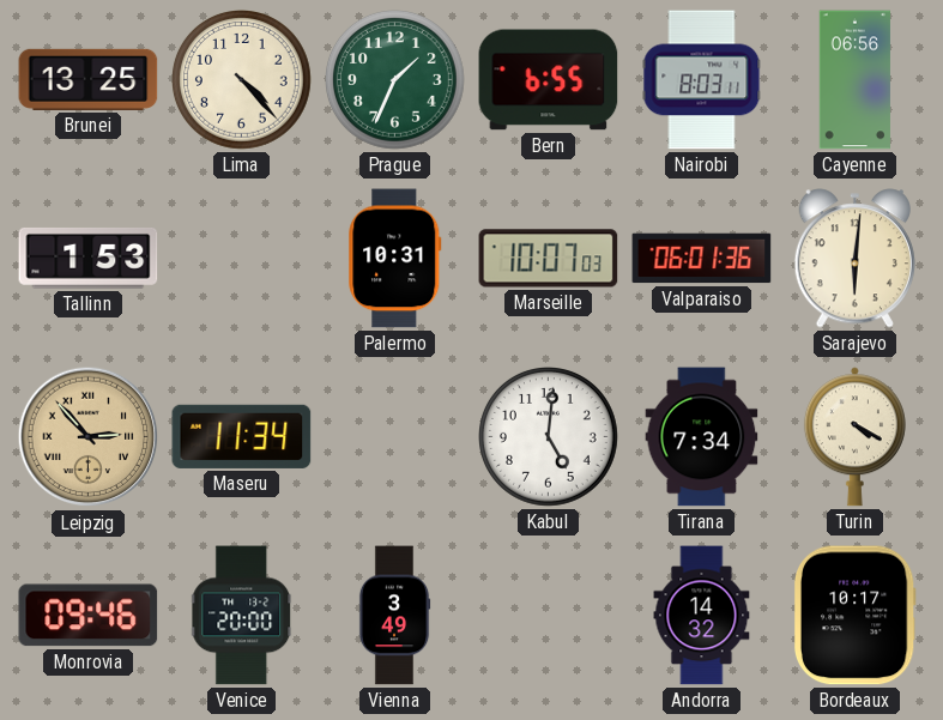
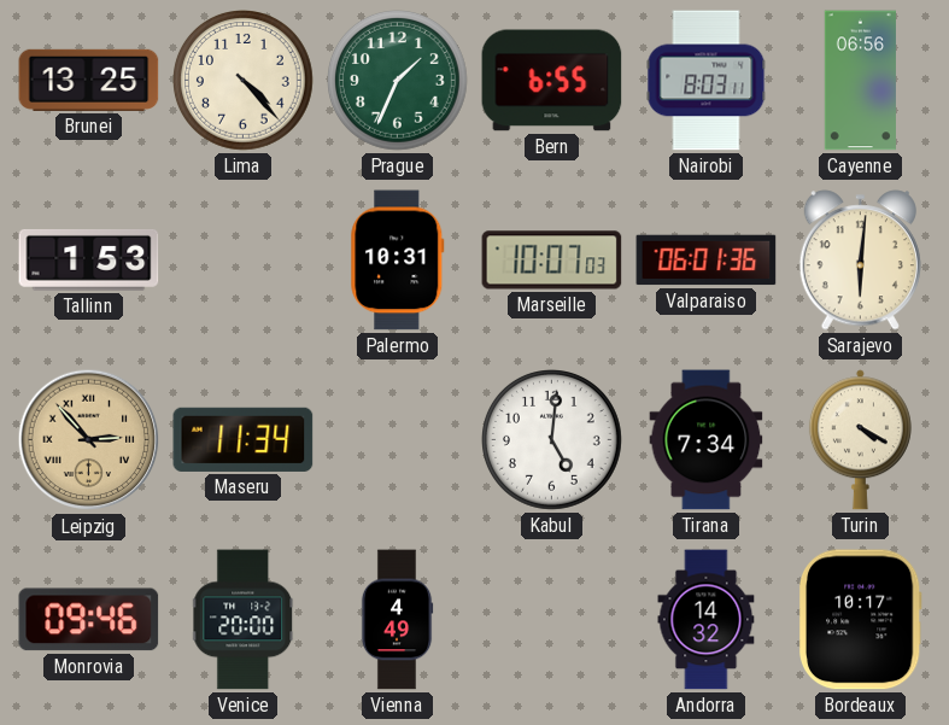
Vienna: 3:49 -> 4:49 (397, 620)
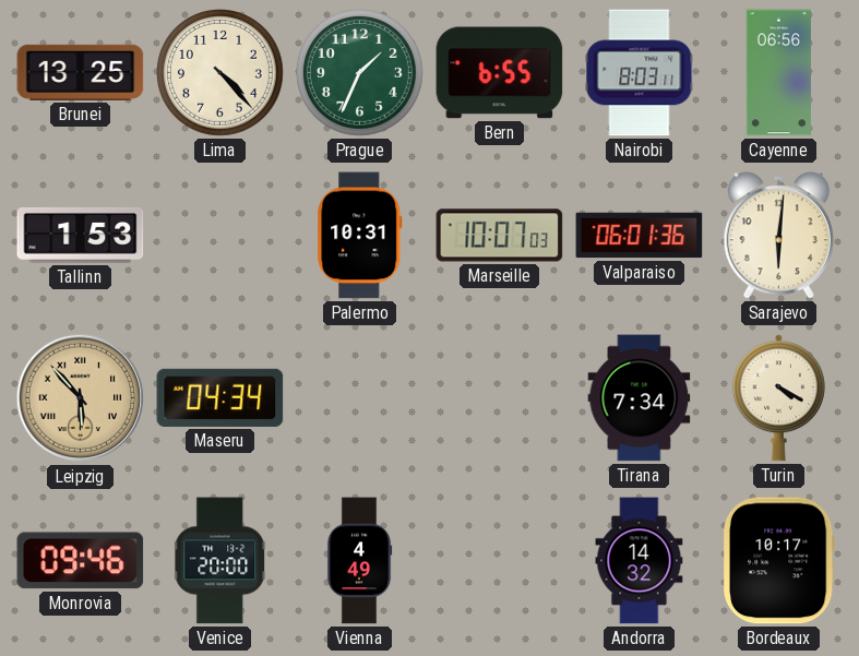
Leipzig: 2:53 -> 5:53 (81, 398)
Maseru: 11:34 -> 04:34 (220, 397)
Kabul: 5:01 -> none (552, 440)
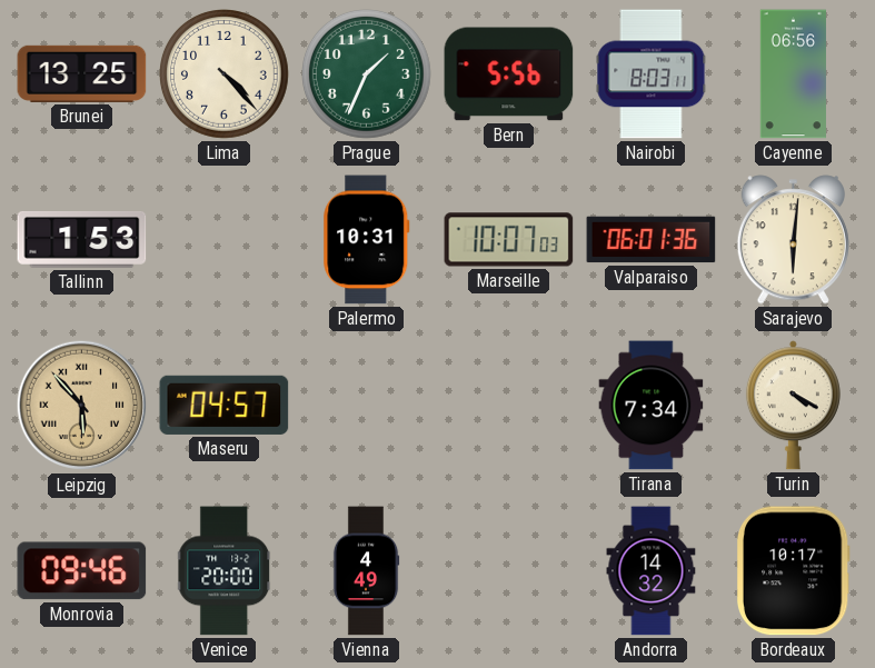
Bern: 6:55 -> 5:56 (509, 74)
Maseru: 04:34 -> 04:57 (225, 405)
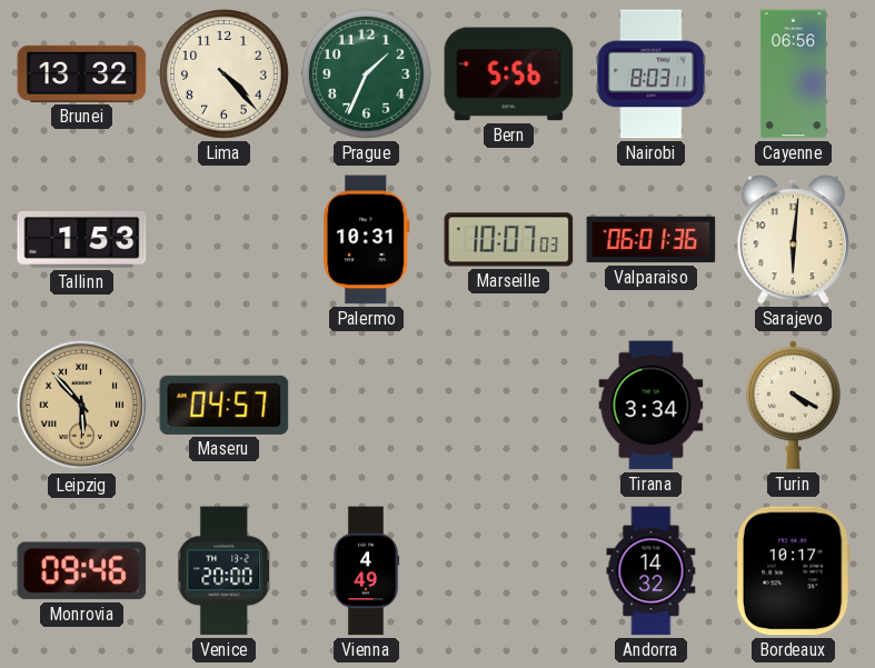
Brunei: 13:25 -> 13:32 (82, 73)
Tirana: 7:34 -> 3:34 (652, 406)
